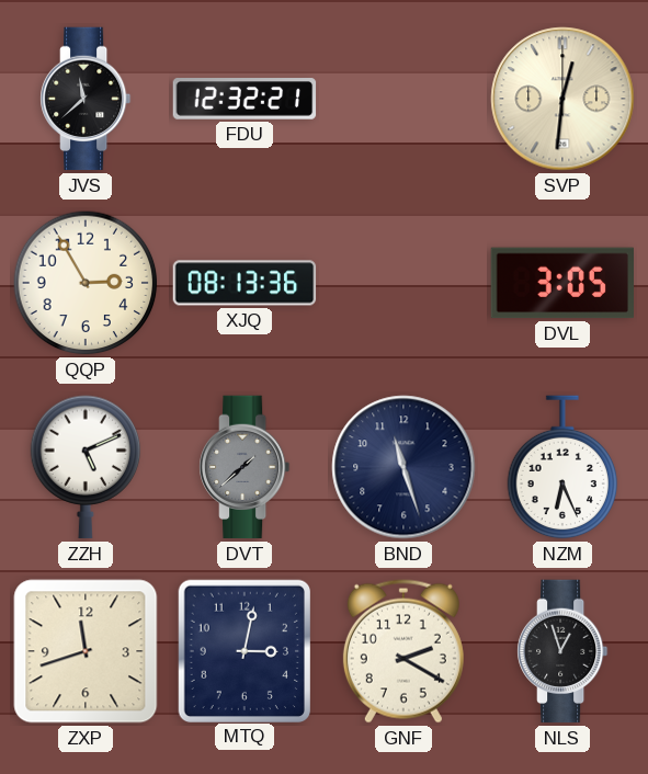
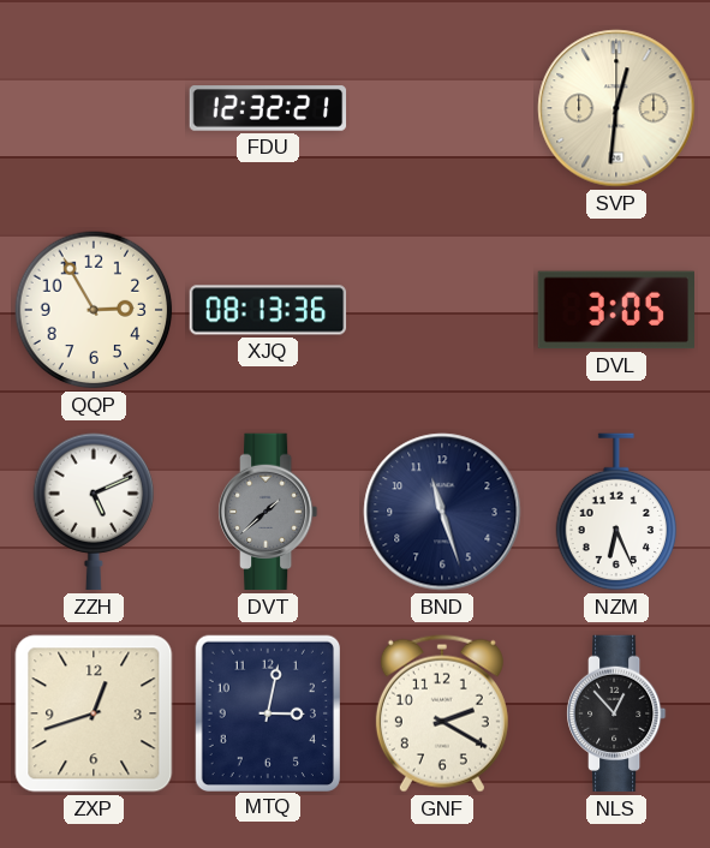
JVS: 11:38 -> none (87, 99)
ZXP: 11:42 -> 12:42 (94, 713)
NLS: 12:57 -> 12:53 (617, 713)
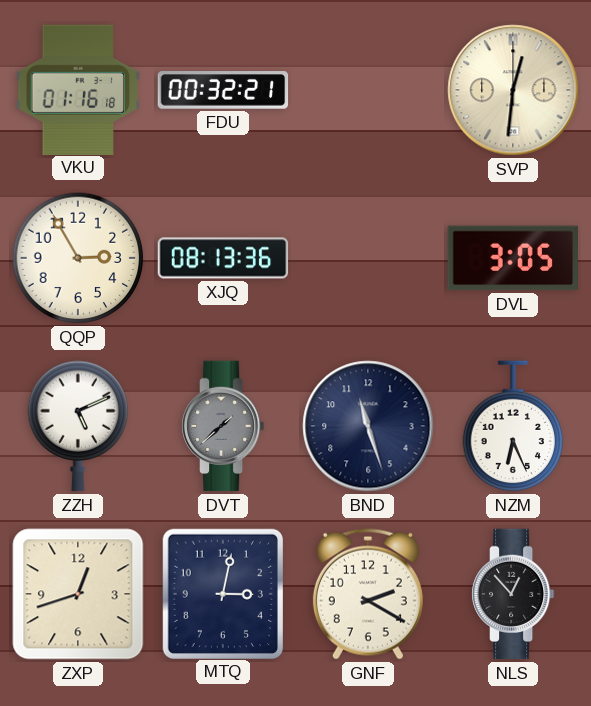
VKU: none -> 01:16 (78, 89)
FDU: 12:32 -> 00:32 (223, 90)
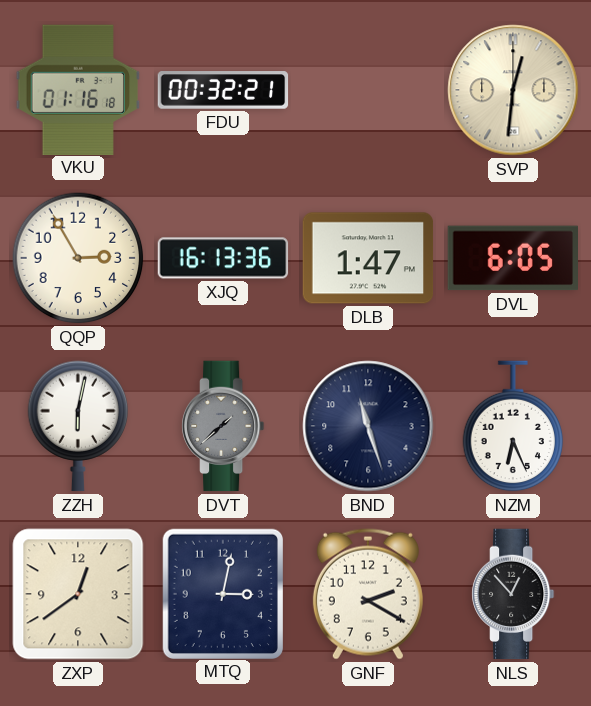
XJQ: 08:13 -> 16:13 (223, 258)
DLB: none -> 1:47 (368, 258)
DVL: 3:05 -> 6:05 (513, 258)
ZZH: 5:11 -> 6:02 (78, 426)
ZXP: 12:42 -> 12:39 (78, 594)
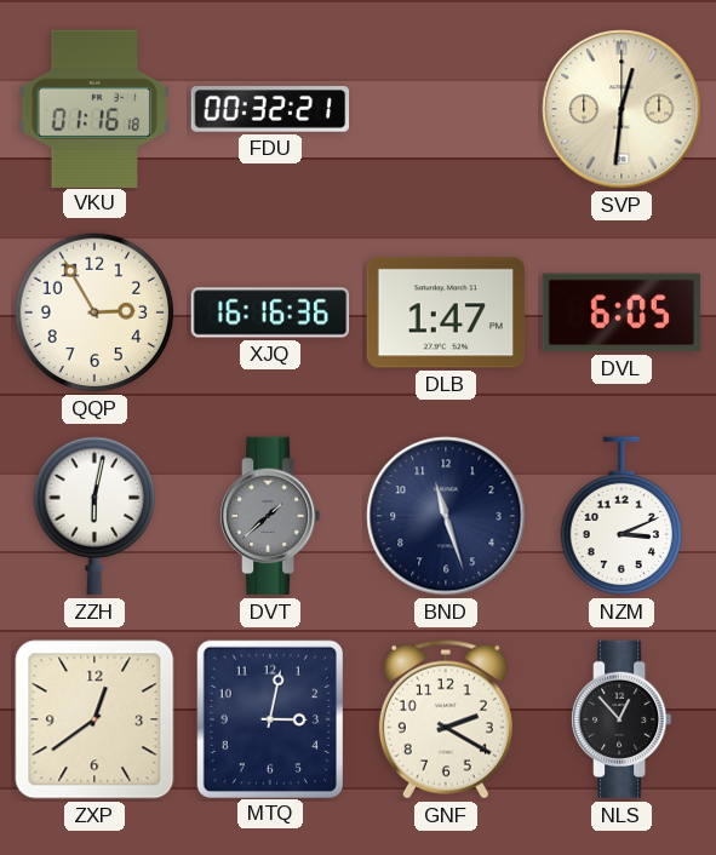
XJQ: 16:13 -> 16:16 (270, 312)
NZM: 6:26 -> 3:11 (622, 516)
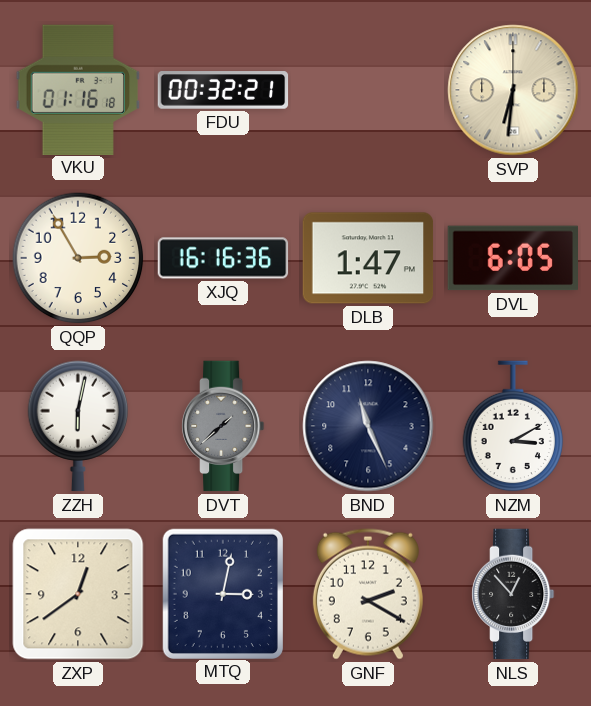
SVP: 12:31 -> 6:31 (513, 90)
BND: 11:27 -> 11:26 (368, 426)
NZM: 3:11 -> 3:10 (513, 426)
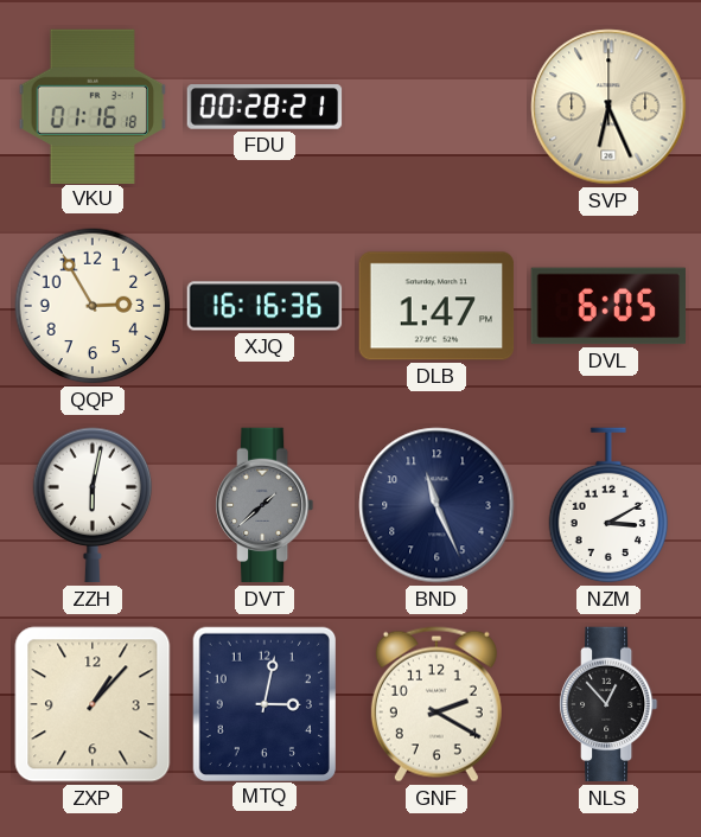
FDU: 00:32 -> 00:28 (265, 107)
SVP: 6:31 -> 6:26 (608, 107)
ZXP: 12:39 -> 1:07 (93, 704)
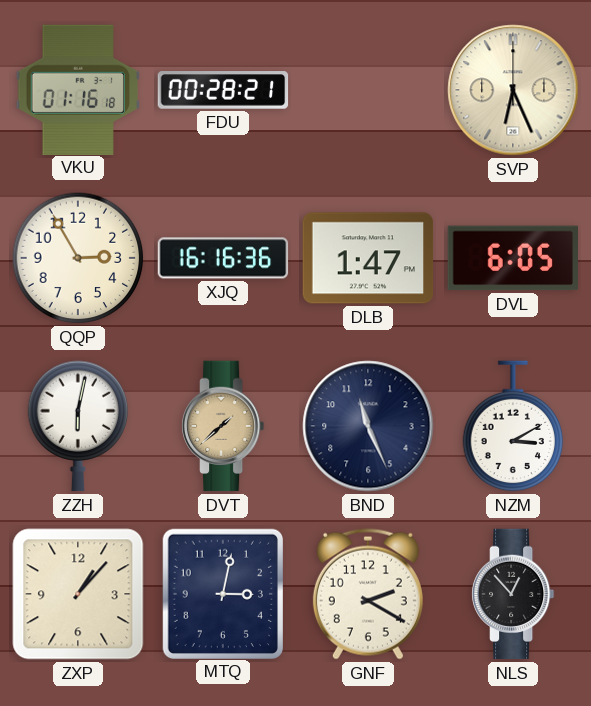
DVT dial: grey -> champagne (224, 426)
